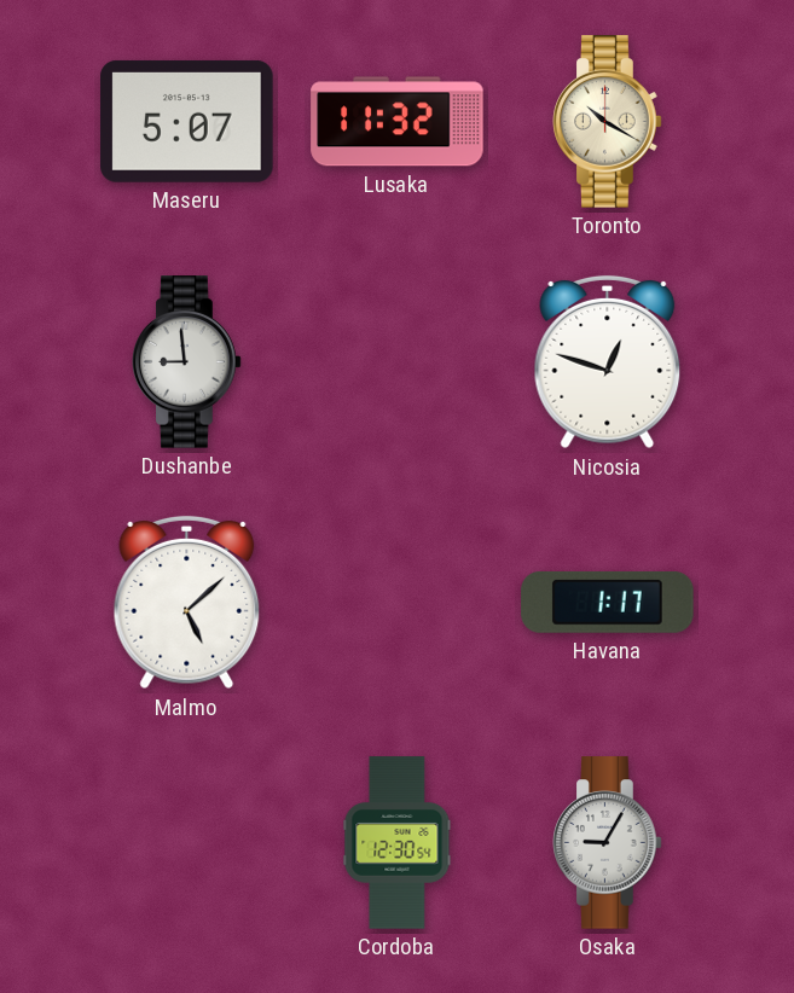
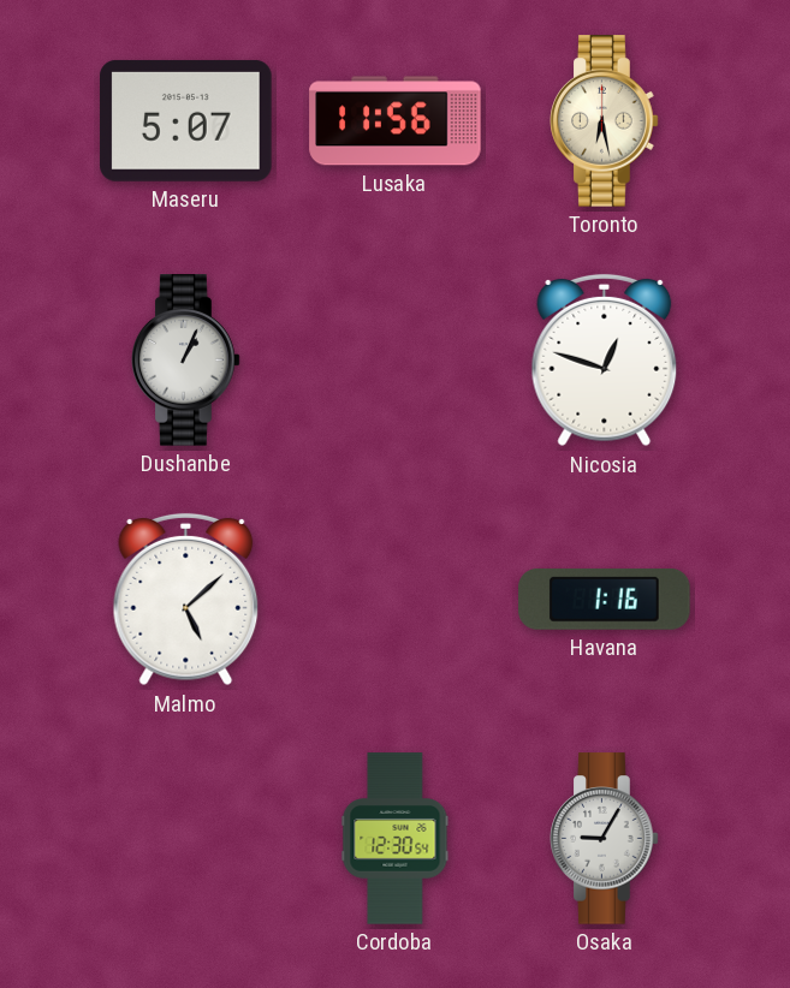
Lusaka: 11:32 -> 11:56 (396, 121)
Toronto: 10:20 -> 6:28 (605, 121)
Dushanbe: 8:59 -> 1:04 (186, 361)
Havana: 1:17 -> 1:16 (605, 599)
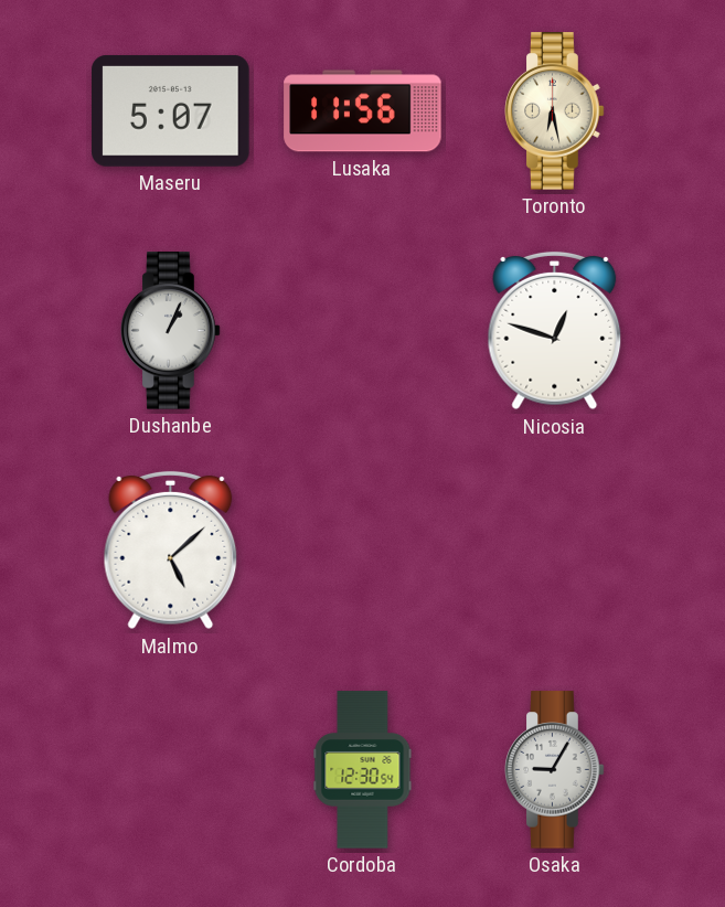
Havana: 1:16 -> none (605, 599)
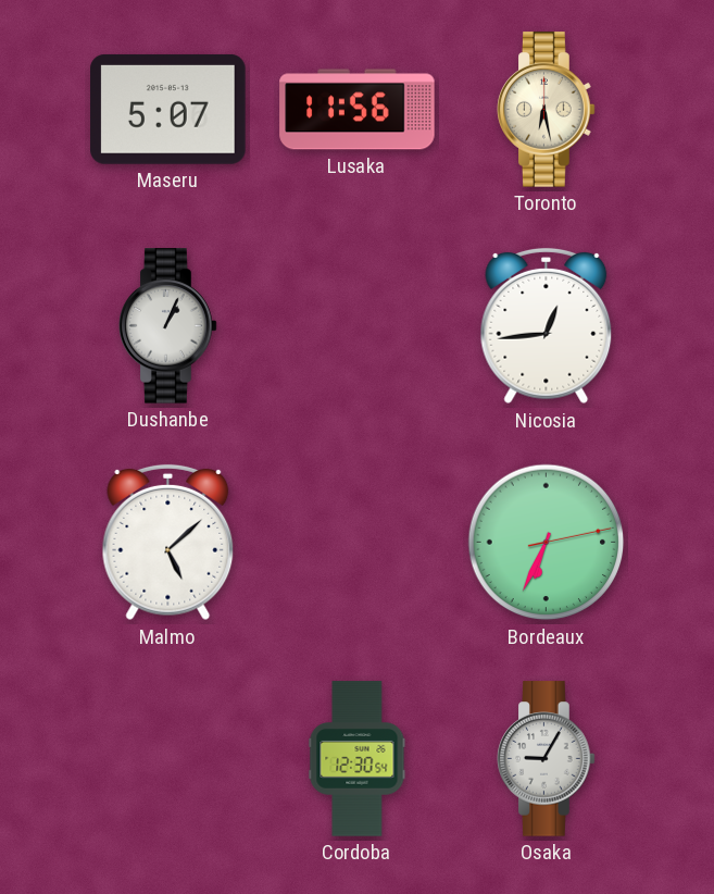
Nicosia: 12:48 -> 12:44 (547, 326)
Bordeaux: none -> 6:34 (547, 543)
